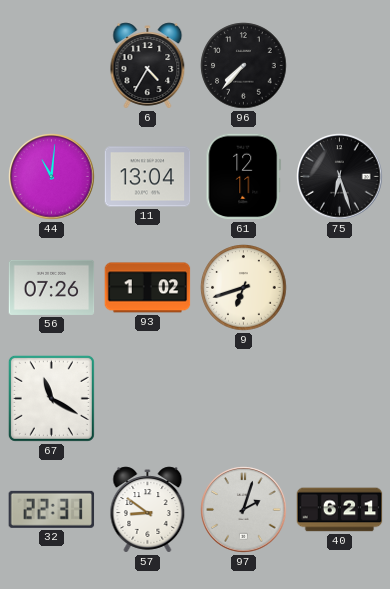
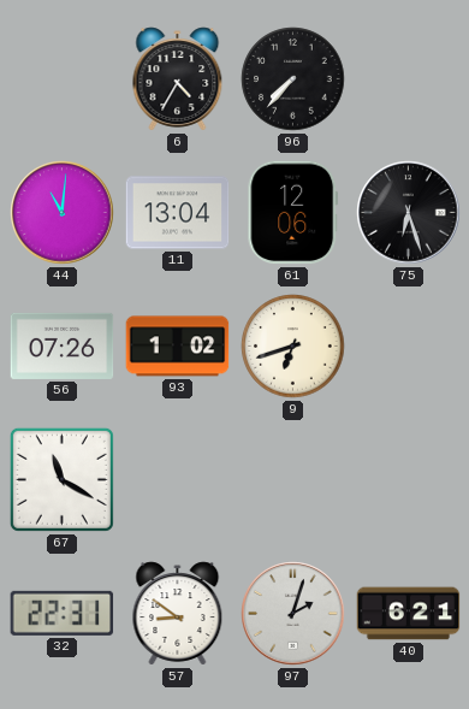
61: 12:11 -> 12:06 (293, 213)
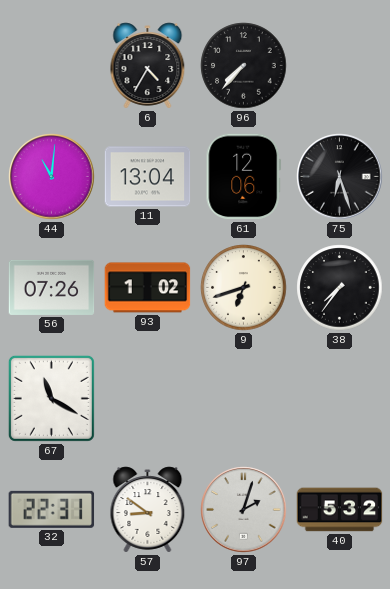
38: none -> 7:36 (340, 288)
40: 6:21 -> 5:32 (340, 510)
